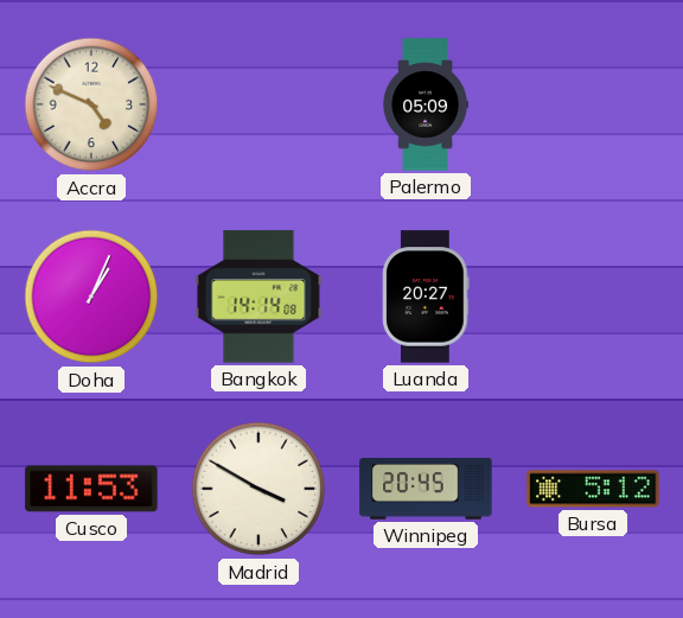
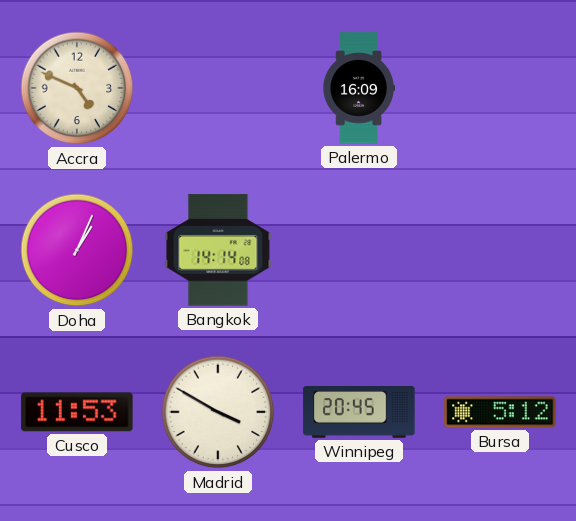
Palermo: 05:09 -> 16:09 (359, 88)
Luanda: 20:27 -> none (426, 297)
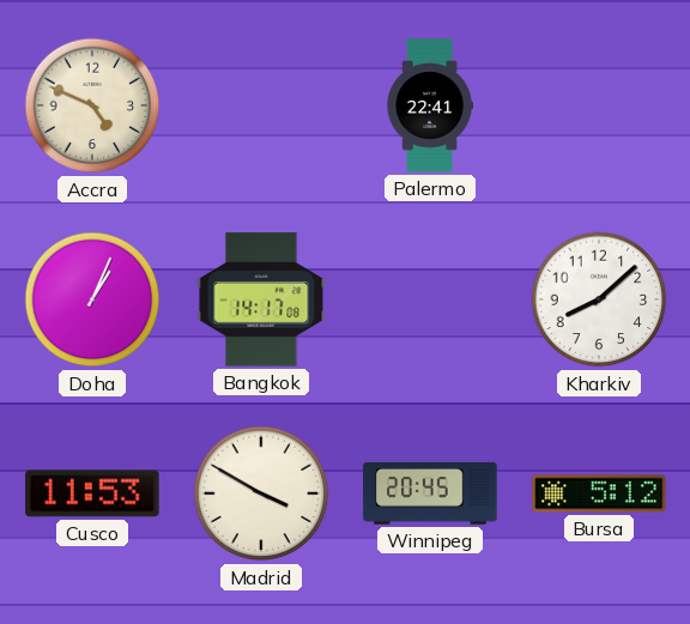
Palermo: 16:09 -> 22:41 (430, 105)
Bangkok: 14:14 -> 14:17 (261, 299)
Kharkiv: none -> 8:08 (599, 299)
